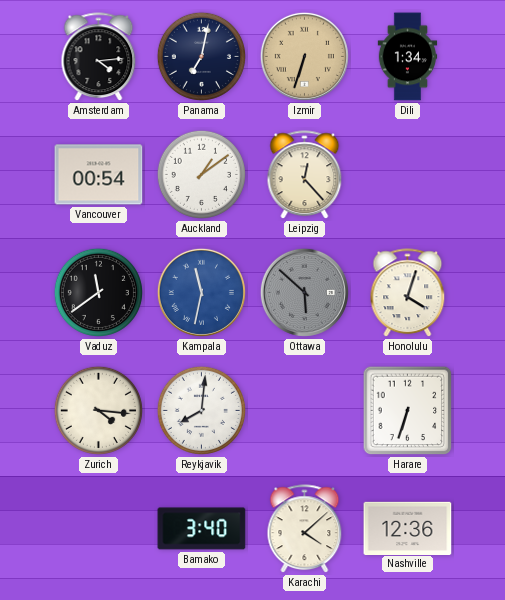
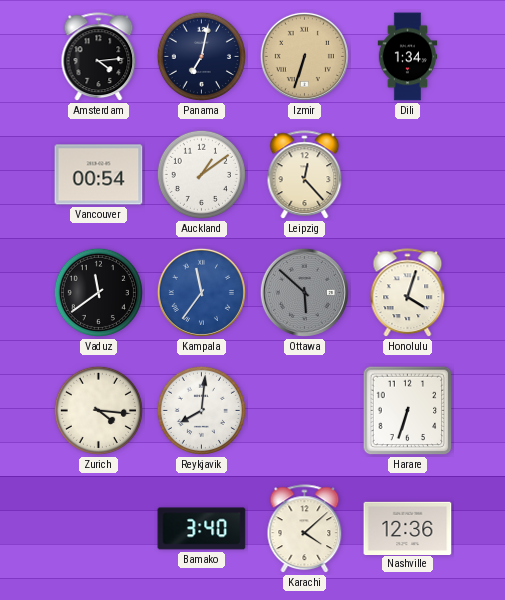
Kampala: 11:32 -> 11:36 (201, 292)
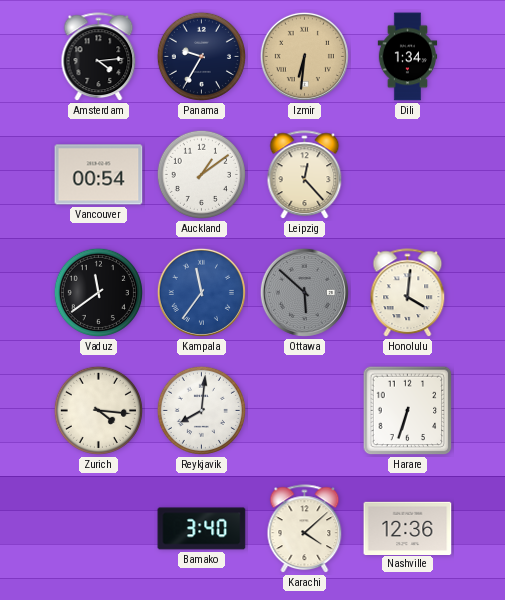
Panama: 7:02 -> 9:35 (201, 56)
Izmir: 6:33 -> 6:31 (304, 56)
Honolulu: 4:03 -> 4:01 (408, 293)
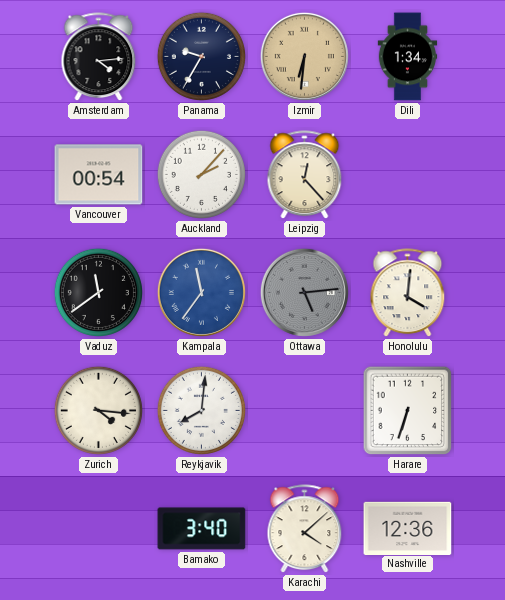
Auckland: 1:09 -> 2:07 (201, 174)
Ottawa: 5:52 -> 5:14 (304, 292)
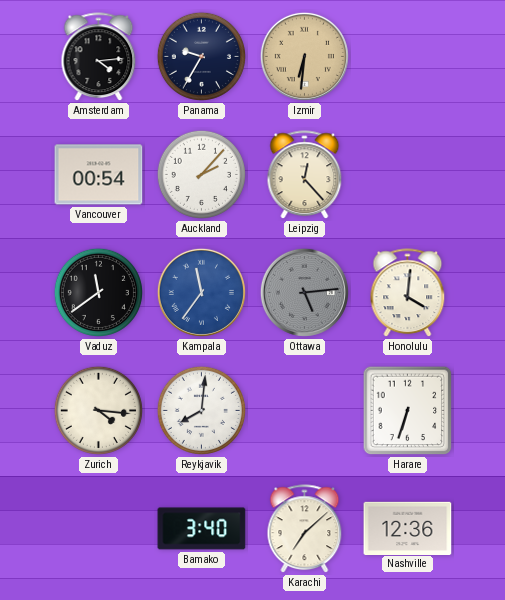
Dili: 1:34 -> none (408, 57)
Karachi: 4:08 -> 7:08 (305, 529)
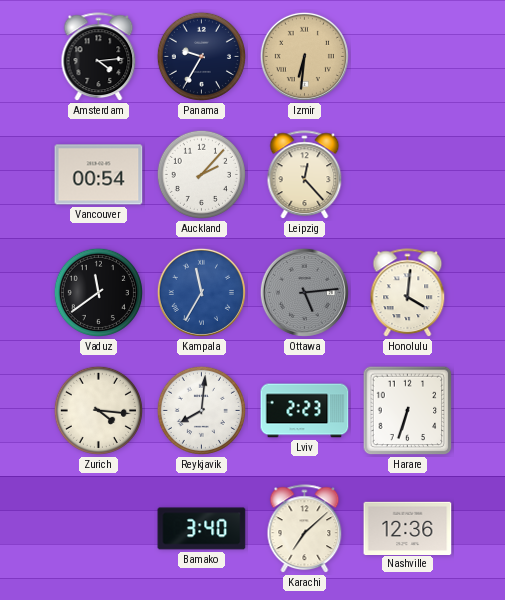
Kampala: 11:36 -> 11:35 (201, 292)
Lviv: none -> 2:23 (305, 411)
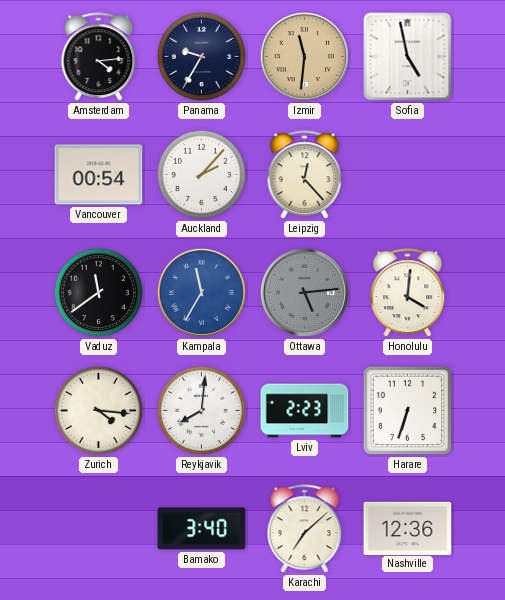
Izmir: 6:31 -> 11:31 (304, 56)
Sofia: none -> 4:58 (408, 57)
